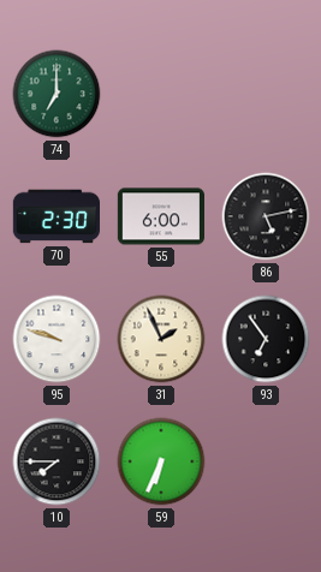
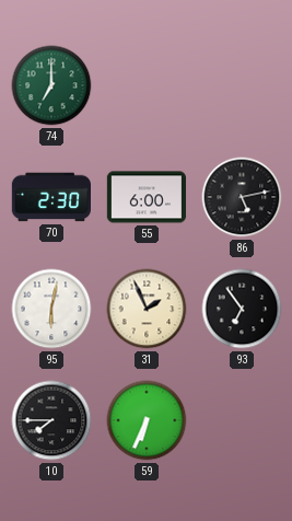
95: 9:48 -> 6:02 (51, 309)
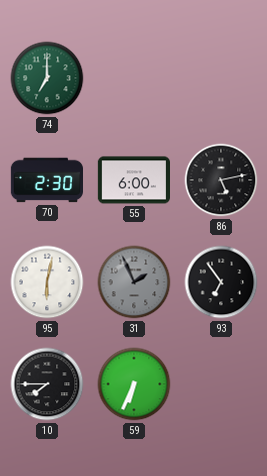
31 dial: cream -> grey (134, 282)
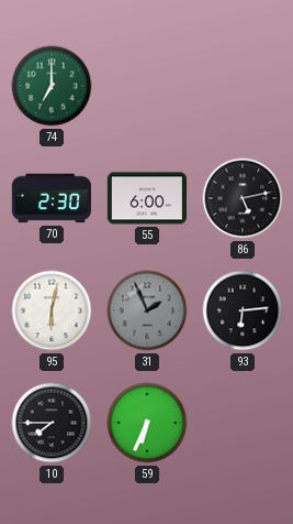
93: 6:54 -> 6:14 (243, 310)
